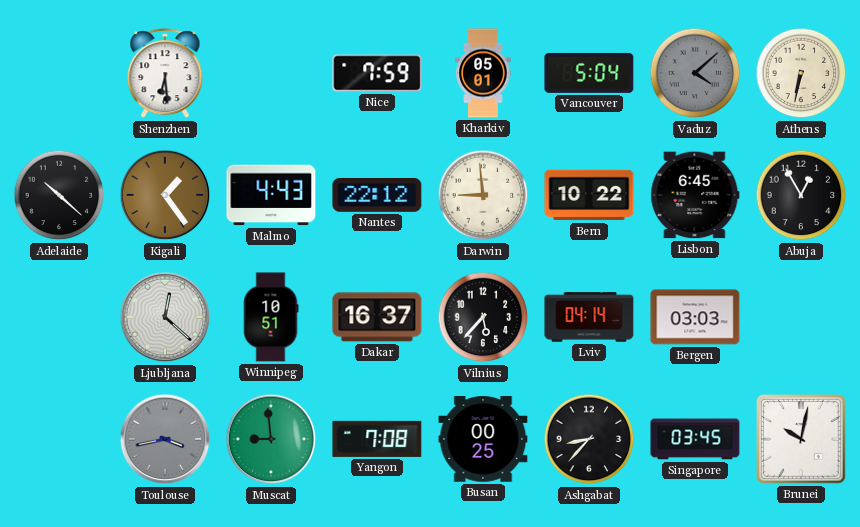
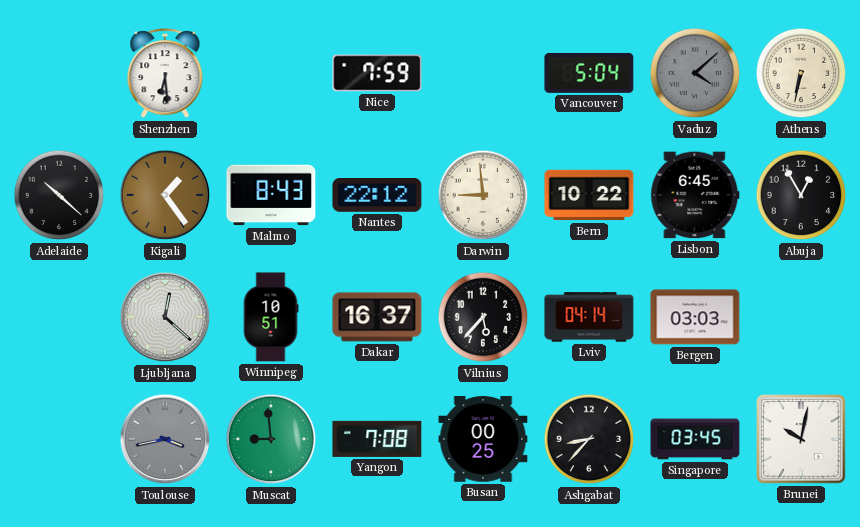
Kharkiv: 05:01 -> none (483, 73)
Malmo: 4:43 -> 8:43 (271, 195)
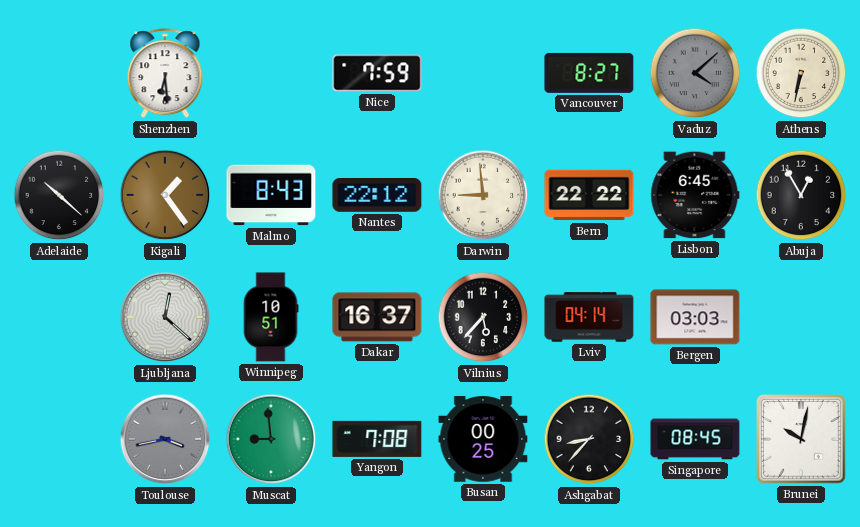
Vancouver: 5:04 -> 8:27 (589, 73)
Bern: 10:22 -> 22:22 (589, 195)
Singapore: 03:45 -> 08:45 (695, 439)
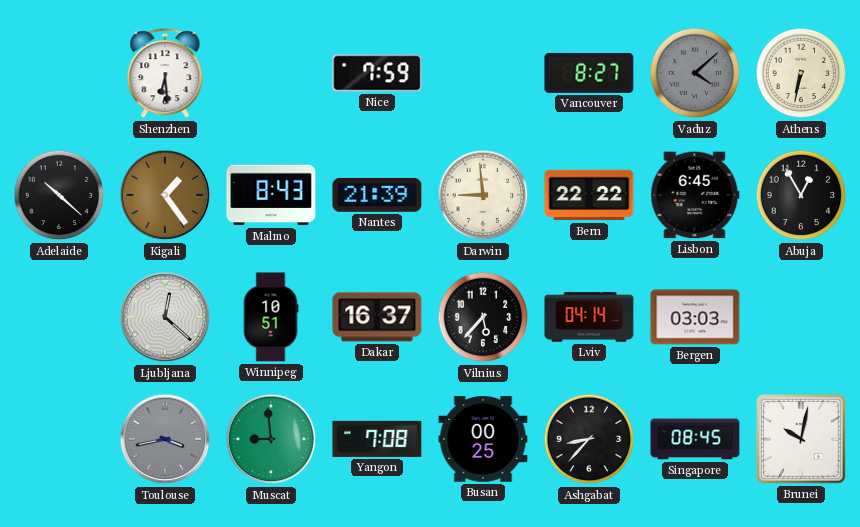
Nantes: 22:12 -> 21:39 (377, 196)
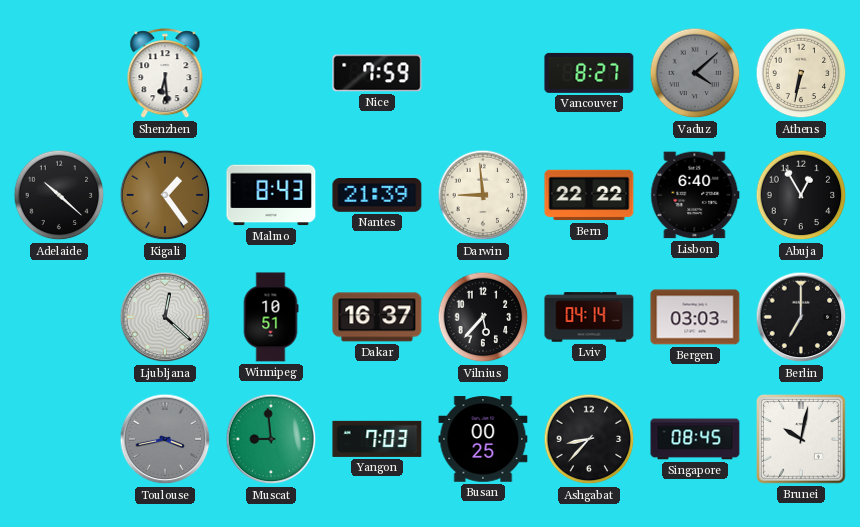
Lisbon: 6:45 -> 6:40 (695, 195)
Berlin: none -> 7:00 (801, 317)
Yangon: 7:08 -> 7:03 (377, 439)
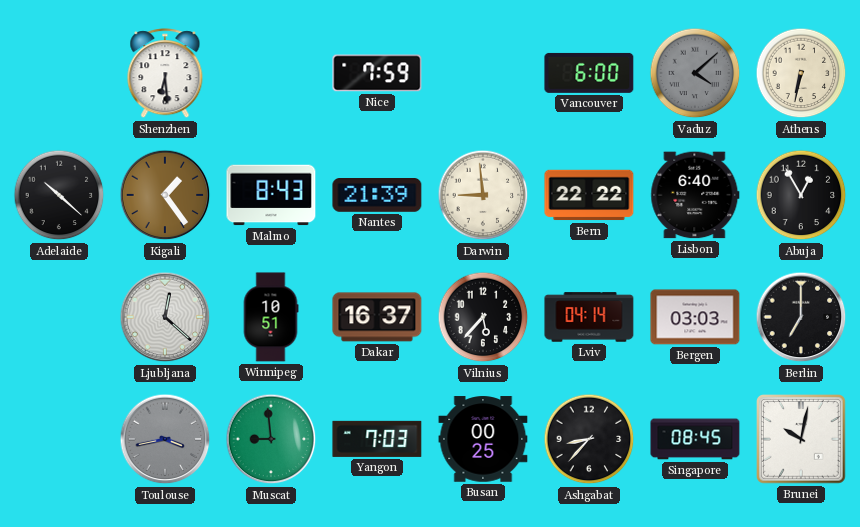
Vancouver: 8:27 -> 6:00 (589, 73)
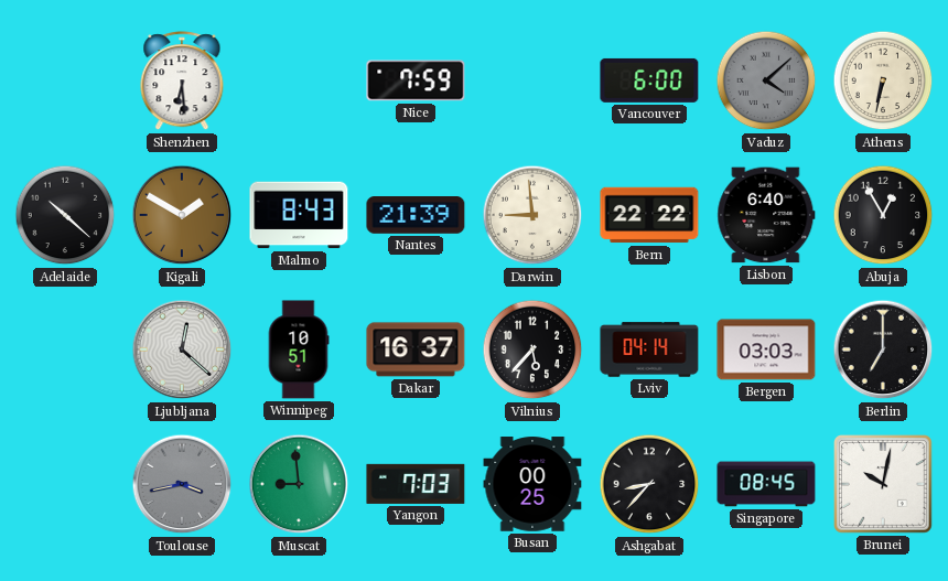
Kigali: 1:24 -> 1:50 (182, 215)
